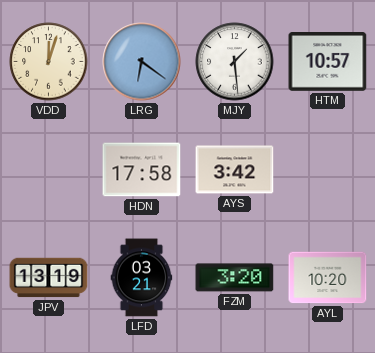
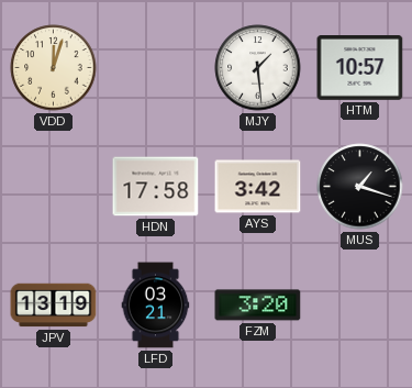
LRG: 6:21 -> none (142, 62)
MUS: none -> 1:18 (360, 187)
AYL: 10:20 -> none (328, 278)
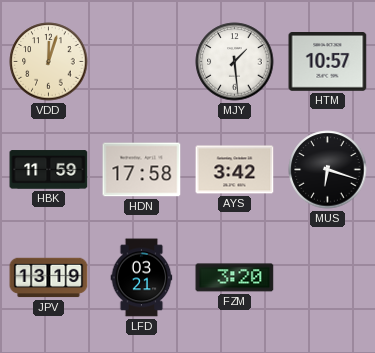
HBK: none -> 11:59 (49, 170)
MUS: 1:18 -> 6:18 (328, 170)
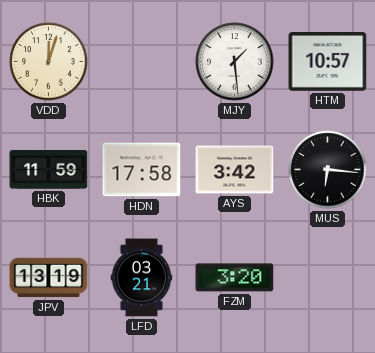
MUS: 6:18 -> 6:16 (328, 170)
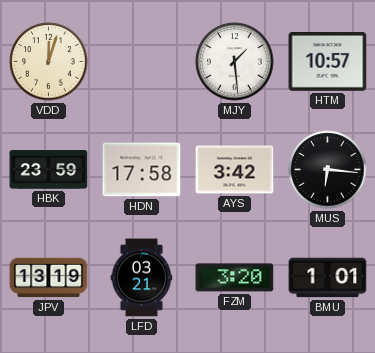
HBK: 11:59 -> 23:59 (49, 170)
BMU: none -> 1:01 (328, 278)
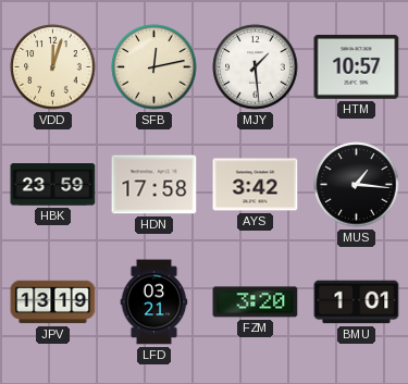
SFB: none -> 12:13 (154, 67)
MUS: 6:16 -> 1:16 (357, 185)
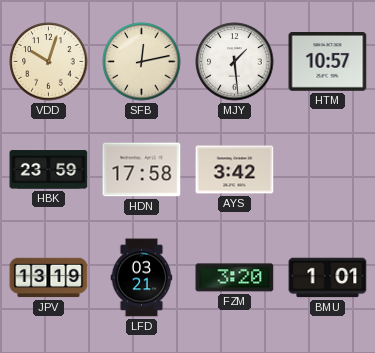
VDD: 12:03 -> 10:03 (49, 62)
MUS: 1:16 -> none (357, 185)
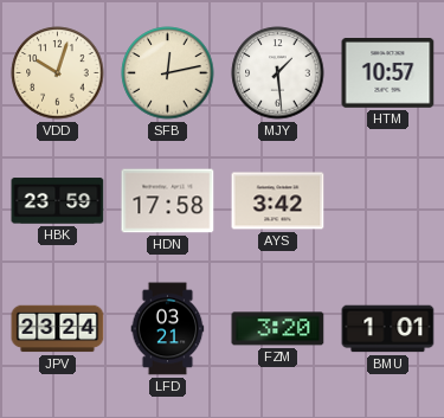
JPV: 13:19 -> 23:24 (58, 329)
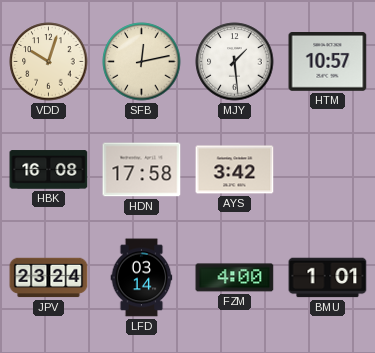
HBK: 23:59 -> 16:08 (49, 170)
LFD: 03:21 -> 03:14 (142, 278)
FZM: 3:20 -> 4:00 (235, 278)
